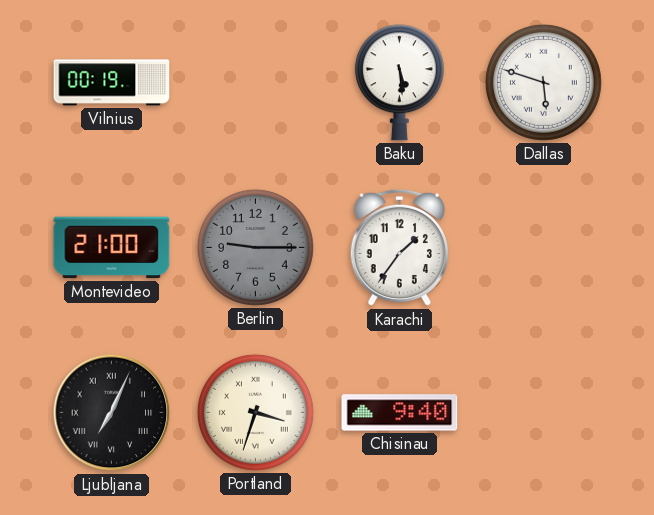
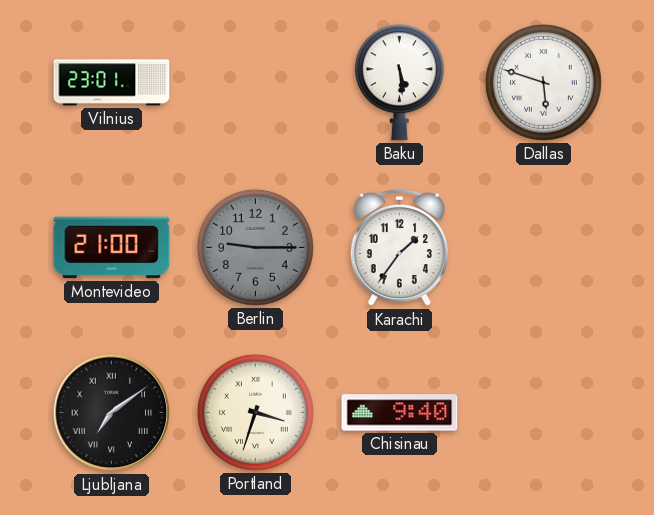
Vilnius: 00:19 -> 23:01 (112, 83)
Ljubljana: 7:04 -> 7:09 (112, 413)
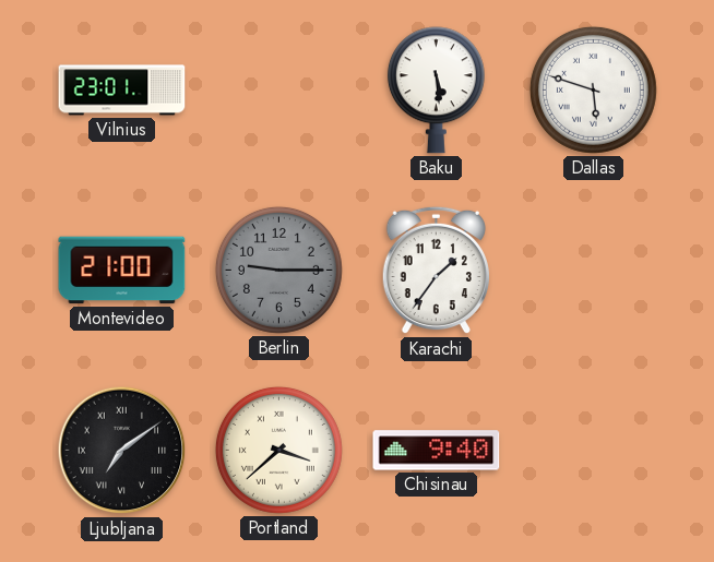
Portland: 3:33 -> 3:38 (278, 450)
